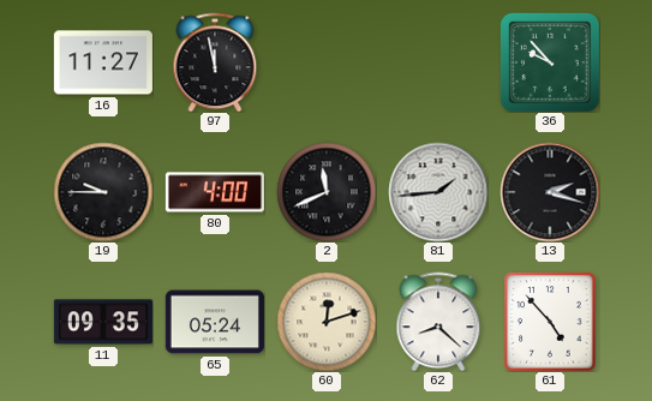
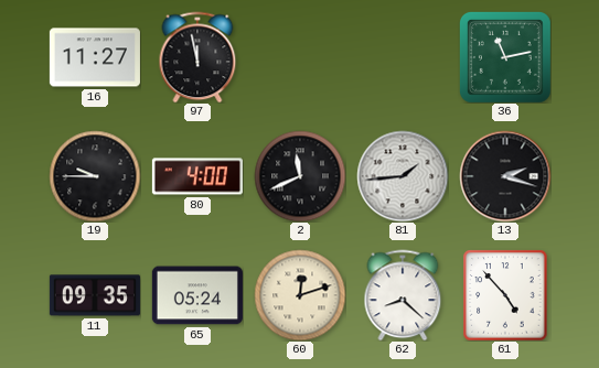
36: 9:53 -> 11:13 (505, 57)
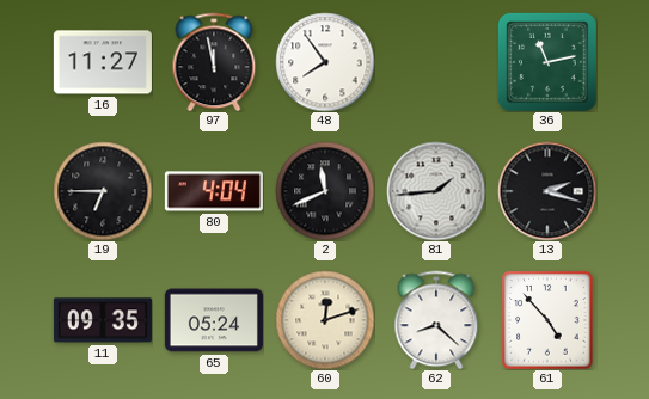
48: none -> 7:54 (325, 62)
19: 9:45 -> 6:45 (103, 191)
80: 4:00 -> 4:04 (214, 191)
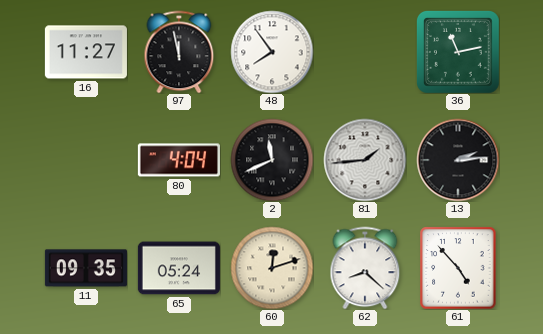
19: 6:45 -> none (103, 191)
13: 2:18 -> 2:14 (458, 160)
